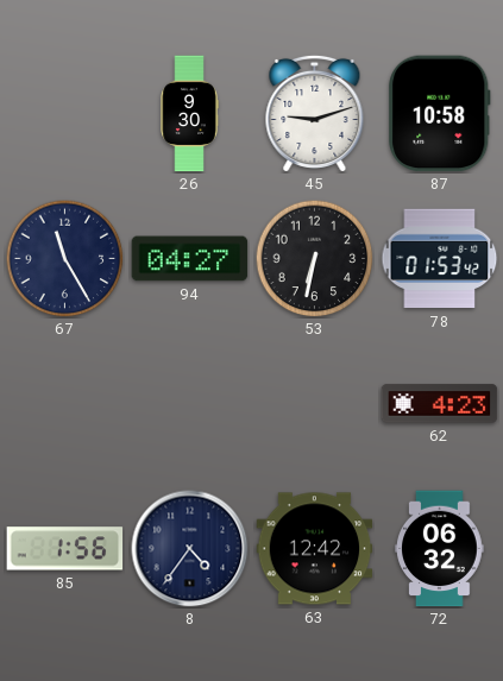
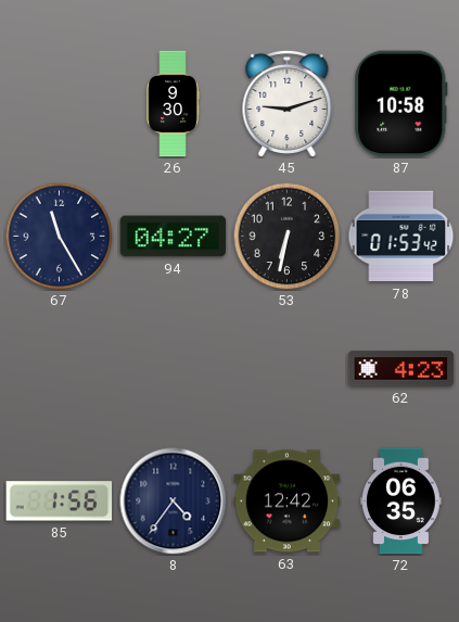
72: 06:32 -> 06:35 (401, 502)
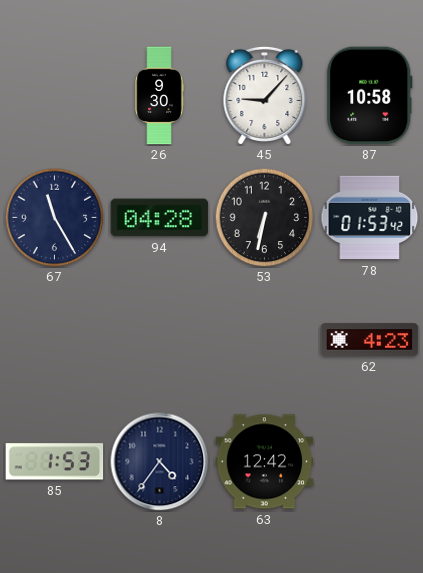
45: 9:12 -> 9:07 (265, 95)
94: 04:27 -> 04:28 (160, 218)
85: 1:56 -> 1:53 (55, 462)
72: 06:35 -> none (401, 502)
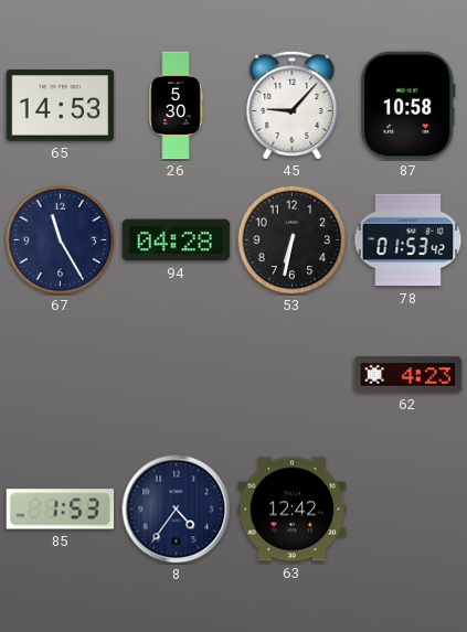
65: none -> 14:53 (61, 106)
26: 9:30 -> 5:30 (176, 106)
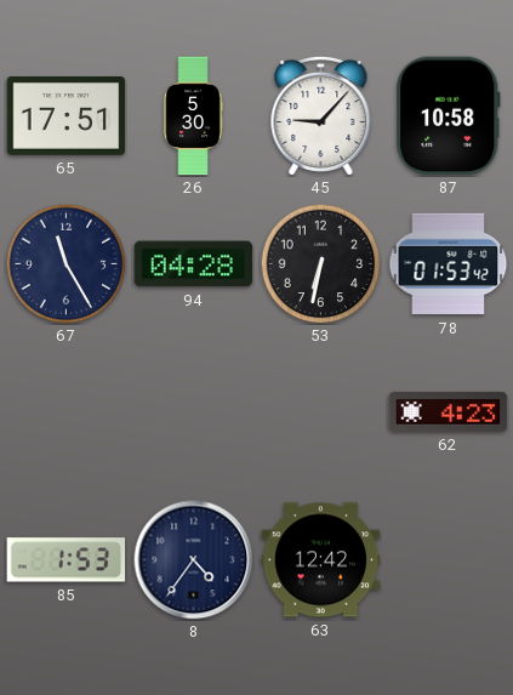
65: 14:53 -> 17:51 (67, 116)
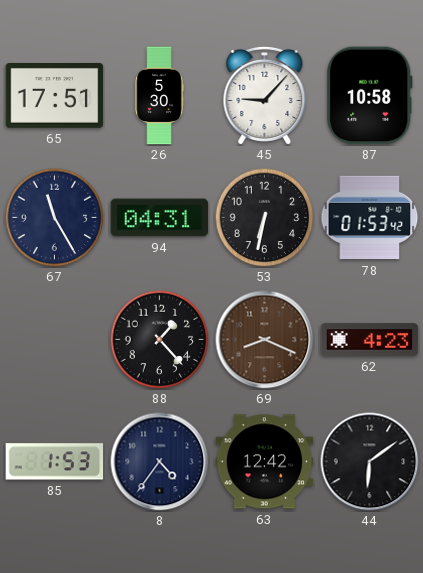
94: 04:28 -> 04:31 (160, 218)
88: none -> 1:23 (160, 340)
69: none -> 8:19 (265, 340)
44: none -> 6:09 (370, 462)
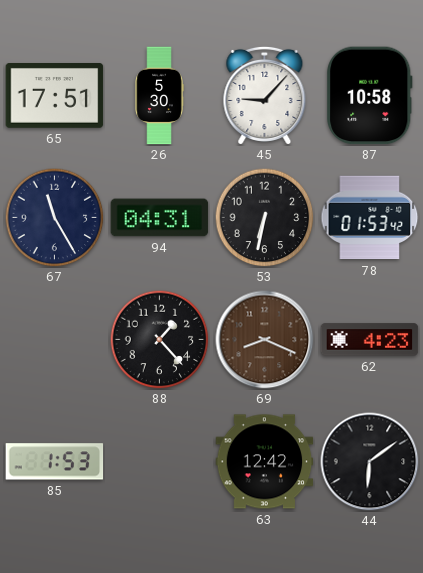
8: 4:36 -> none (160, 462)
